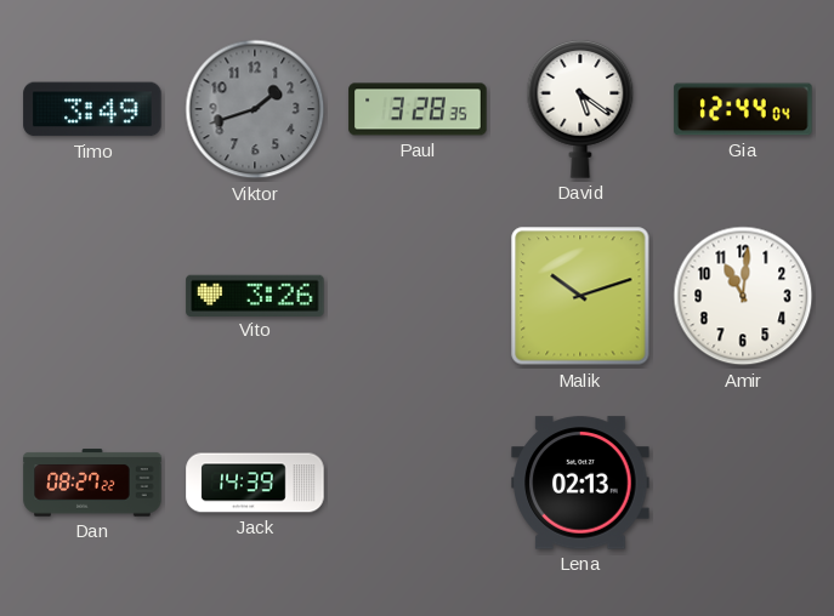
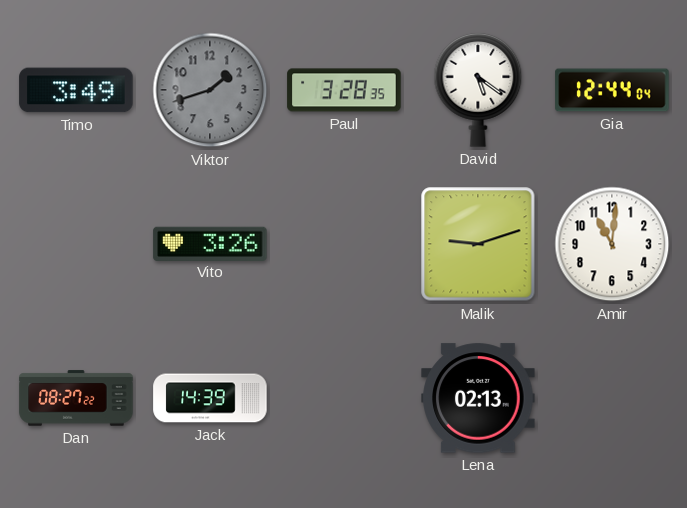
Malik: 10:12 -> 9:12 (478, 244)
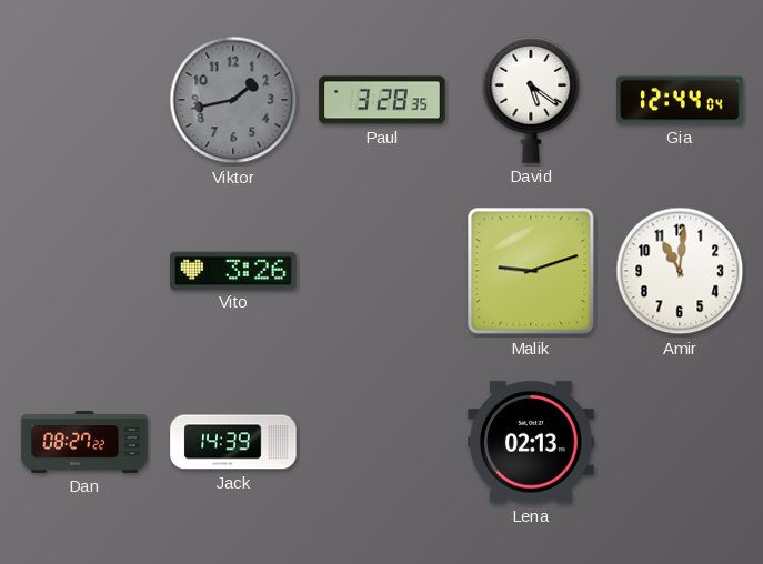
Timo: 3:49 -> none (76, 90)
Viktor: 1:42 -> 1:43 (233, 100)
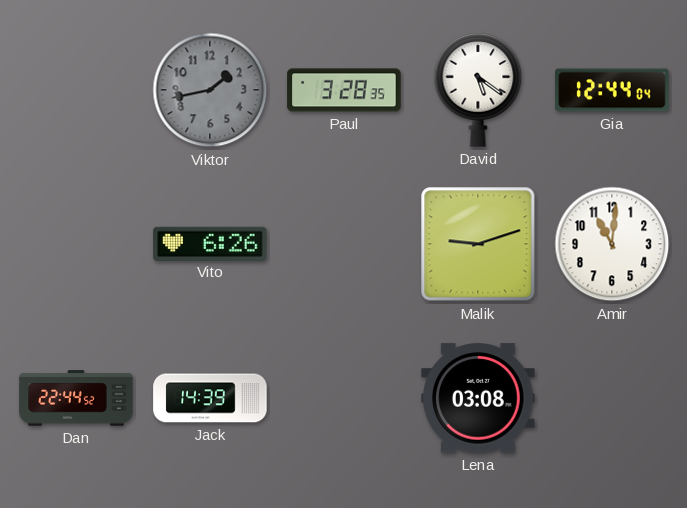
Vito: 3:26 -> 6:26 (210, 243)
Dan: 08:27 -> 22:44 (76, 398)
Lena: 02:13 -> 03:08 (478, 398)
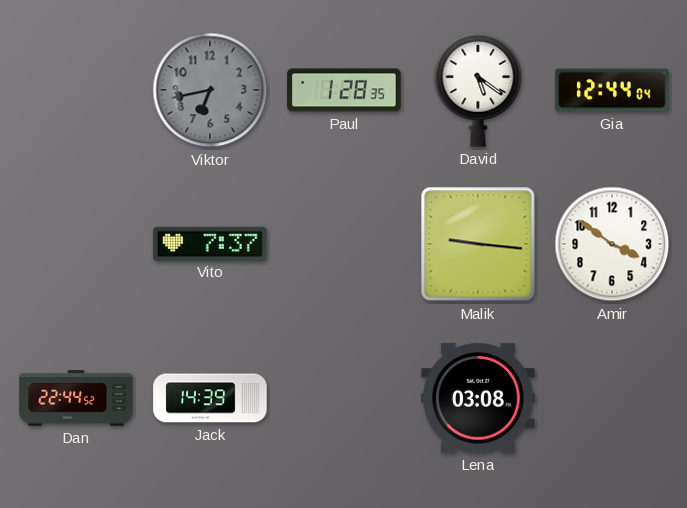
Viktor: 1:43 -> 6:43 (210, 90)
Paul: 3:28 -> 1:28 (344, 90)
Vito: 6:26 -> 7:37 (210, 243)
Malik: 9:12 -> 9:16 (478, 244)
Amir: 11:01 -> 3:51 (612, 244)
